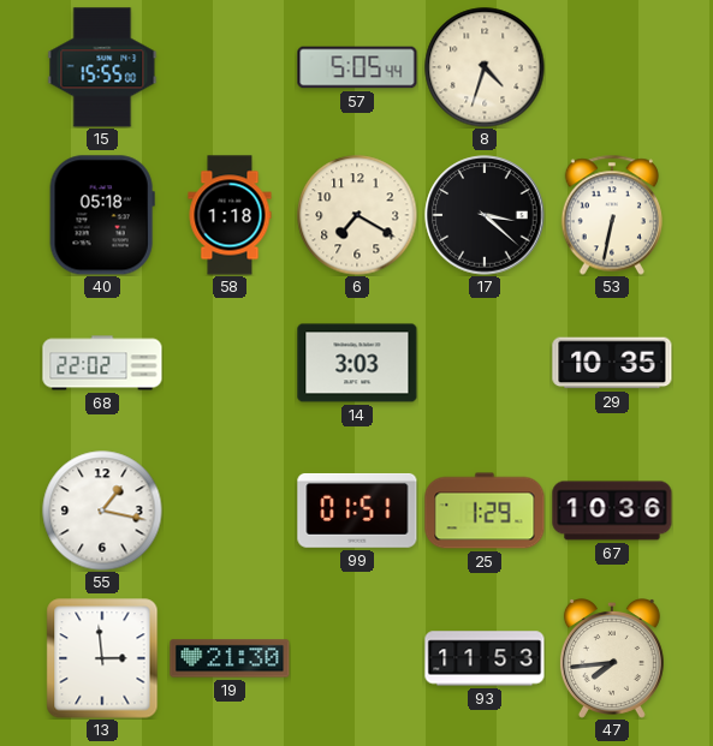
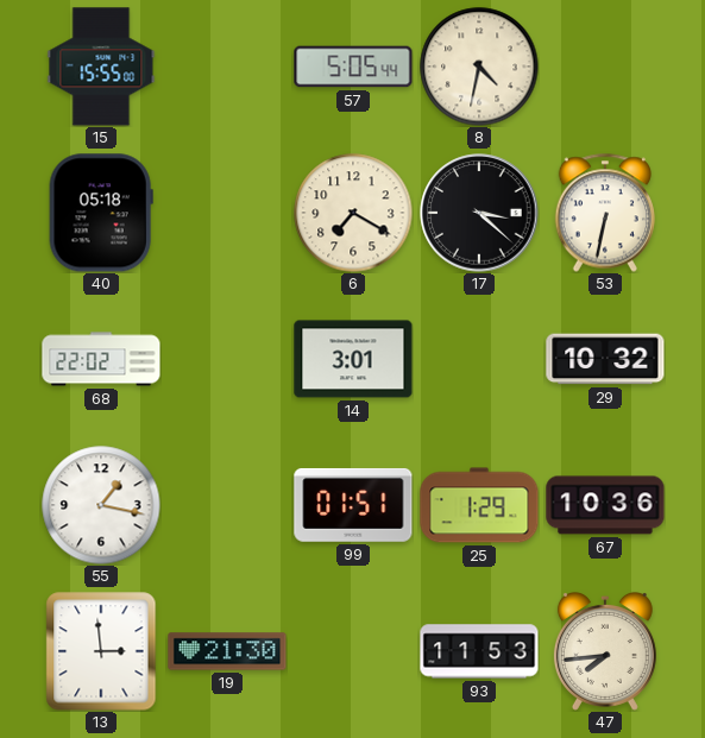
8: 4:33 -> 4:32 (479, 67)
58: 1:18 -> none (230, 215)
14: 3:03 -> 3:01 (353, 359)
29: 10:35 -> 10:32 (605, 359)
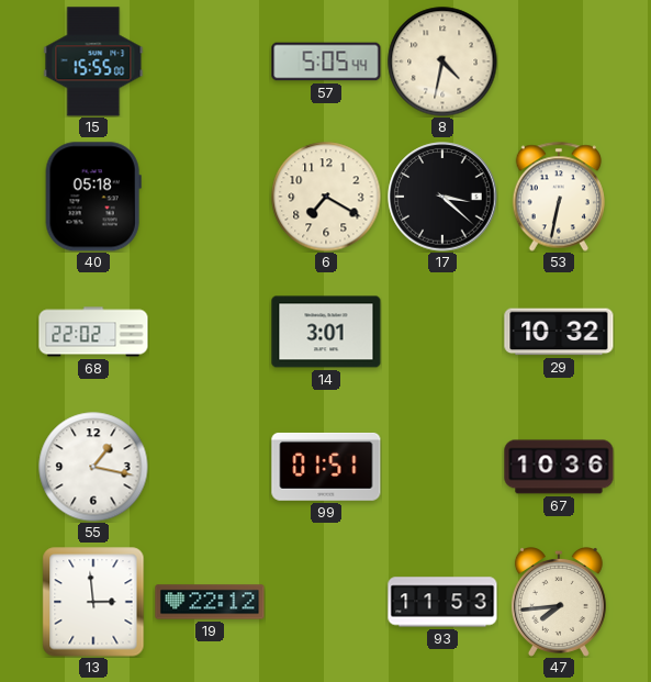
25: 1:29 -> none (479, 505)
19: 21:30 -> 22:12 (210, 602)
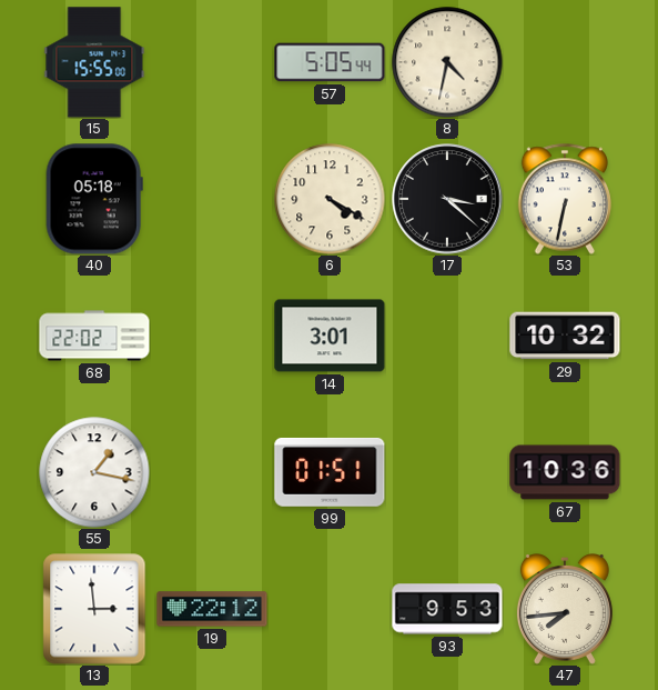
6: 7:20 -> 4:20 (330, 199)
93: 11:53 -> 9:53 (447, 609)
